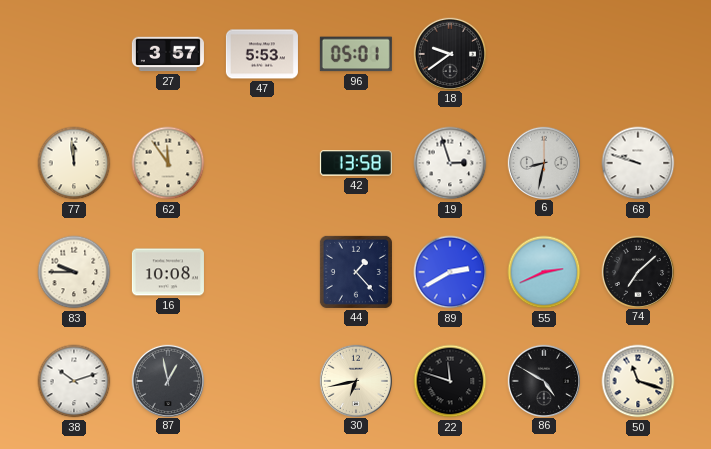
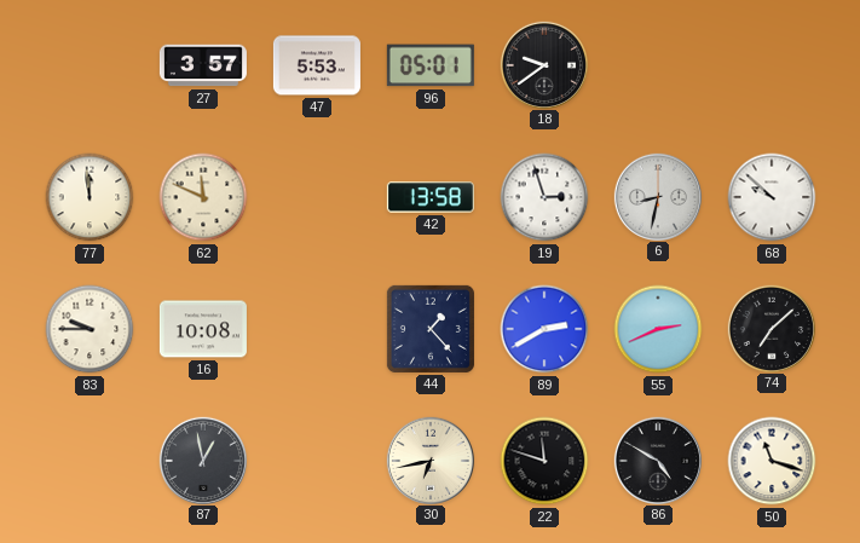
62: 11:54 -> 11:49 (203, 197)
68: 9:48 -> 9:52 (772, 197)
38: 10:12 -> none (74, 381)
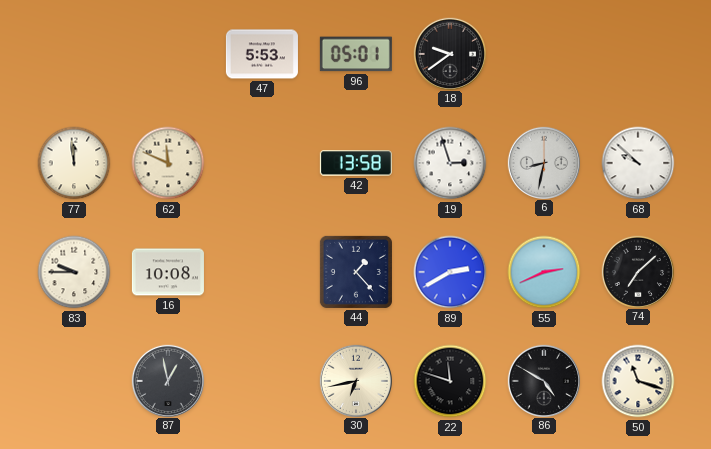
27: 3:57 -> none (203, 65)
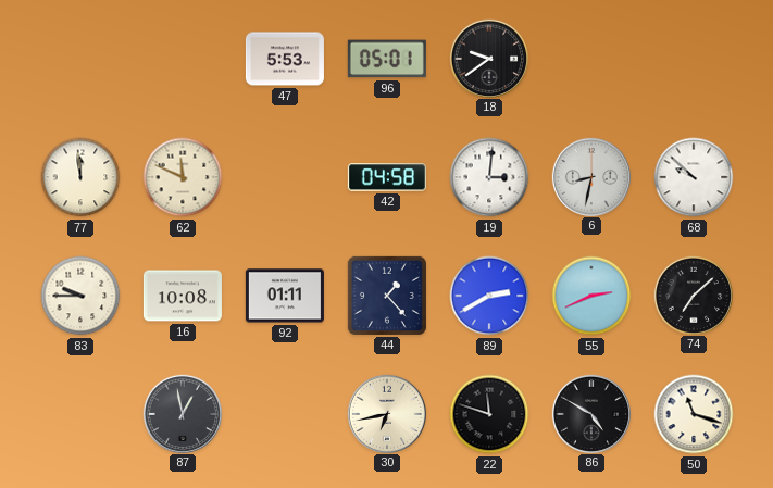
42: 13:58 -> 04:58 (387, 177)
19: 2:57 -> 3:01 (489, 177)
92: none -> 01:11 (285, 296)
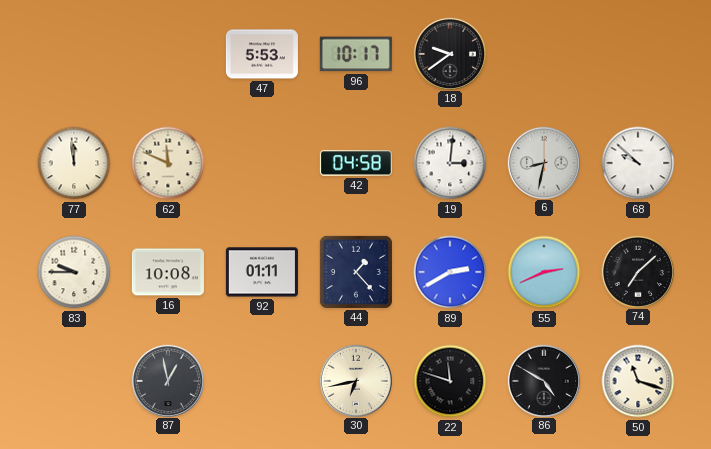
96: 05:01 -> 10:17 (356, 54)
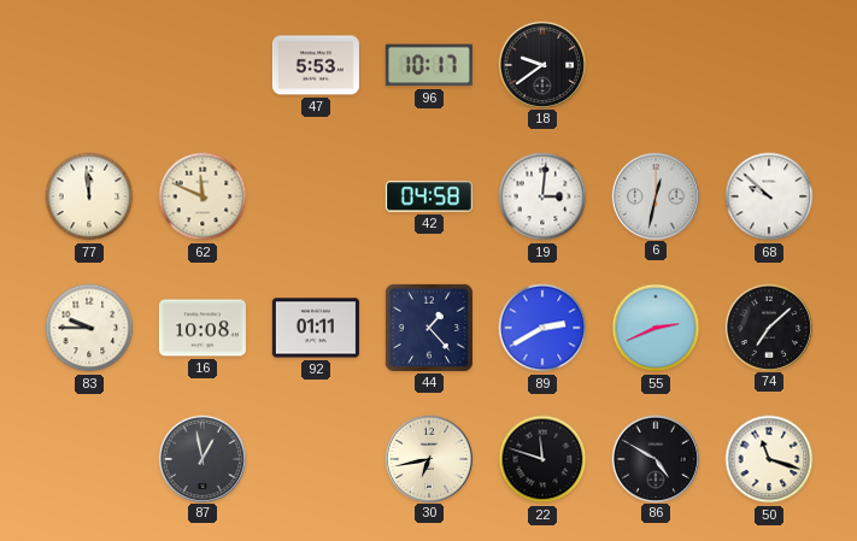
6: 8:32 -> 12:32 (655, 195)
